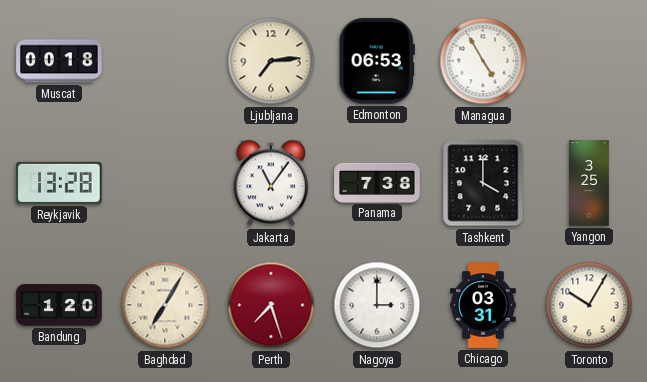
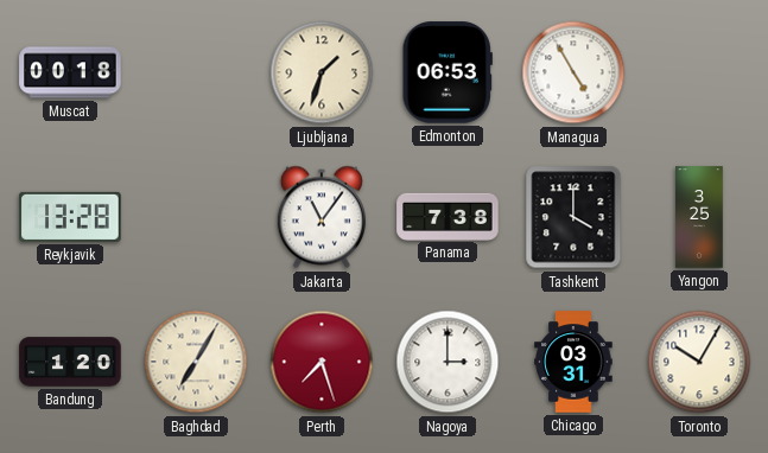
Ljubljana: 7:14 -> 1:33 (322, 72)
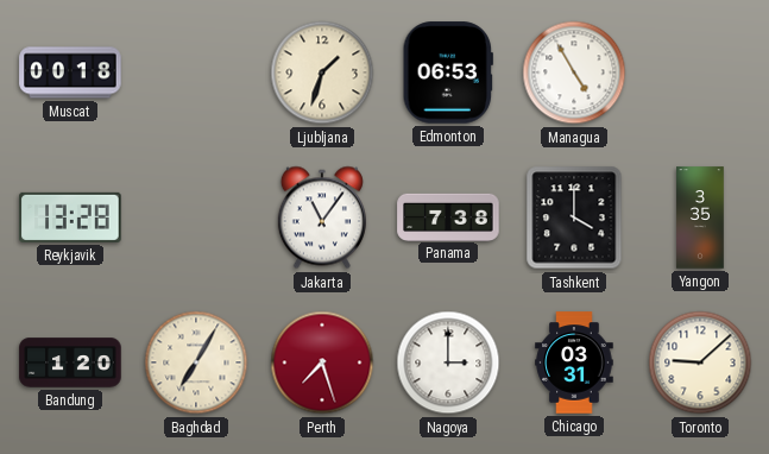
Yangon: 3:25 -> 3:35 (700, 217)
Toronto: 10:05 -> 9:08 (700, 362)
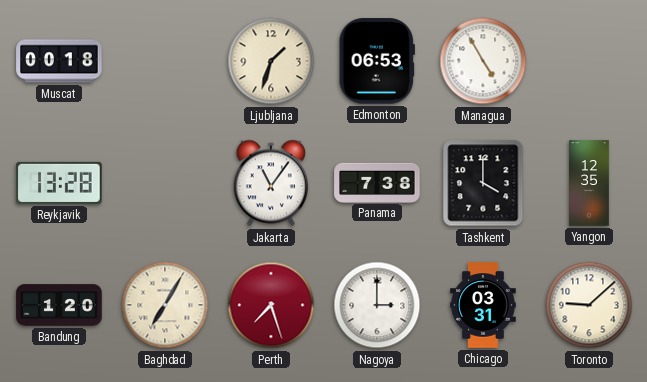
Yangon: 3:35 -> 12:35 (589, 183)
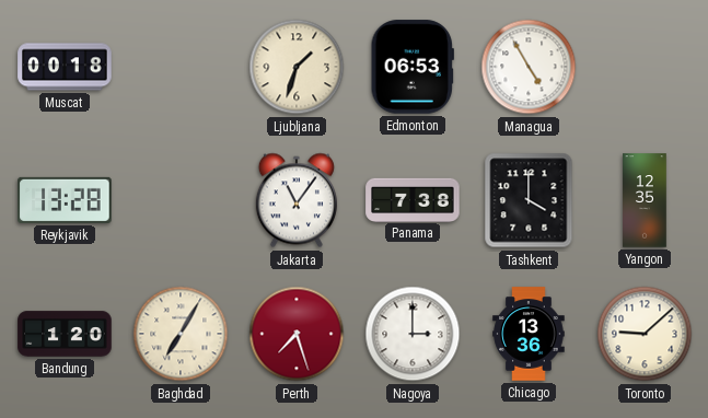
Chicago: 03:31 -> 13:36 (529, 334)
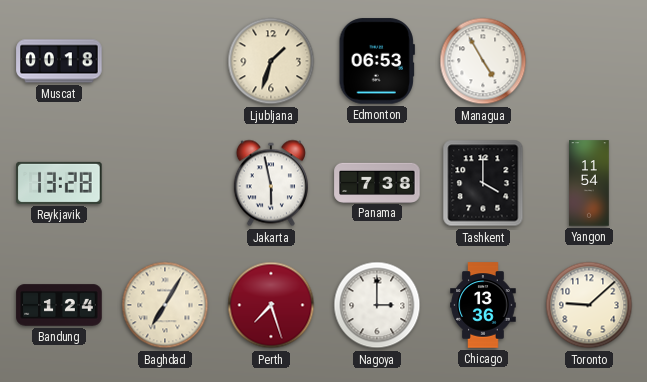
Jakarta: 11:06 -> 5:58 (271, 183)
Yangon: 12:35 -> 11:54 (589, 183)
Bandung: 1:20 -> 1:24 (59, 305)
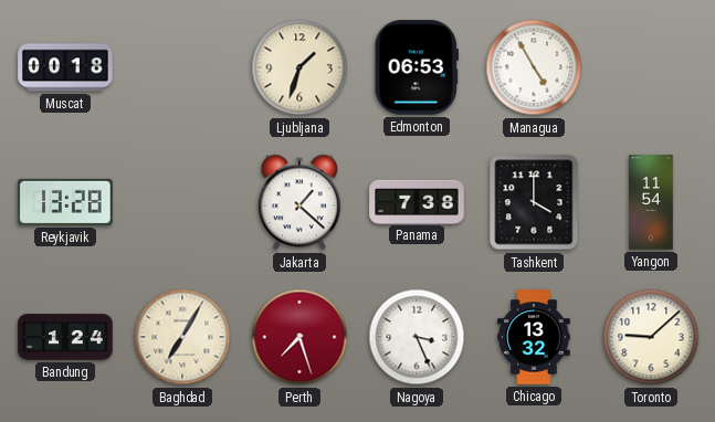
Jakarta: 5:58 -> 1:22 (299, 202)
Nagoya: 3:00 -> 3:26 (417, 337)
Chicago: 13:36 -> 13:32 (534, 337)
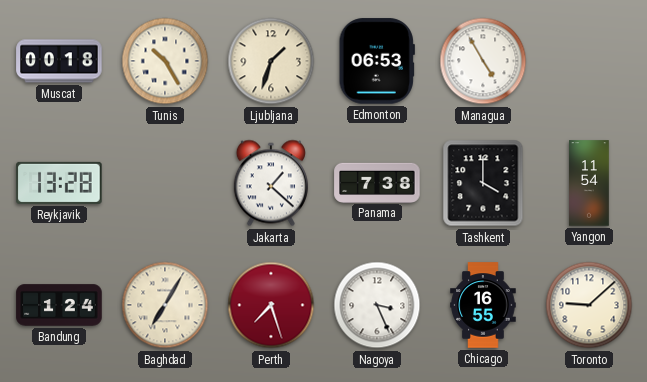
Tunis: none -> 10:25 (165, 61)
Chicago: 13:32 -> 16:55 (483, 305)
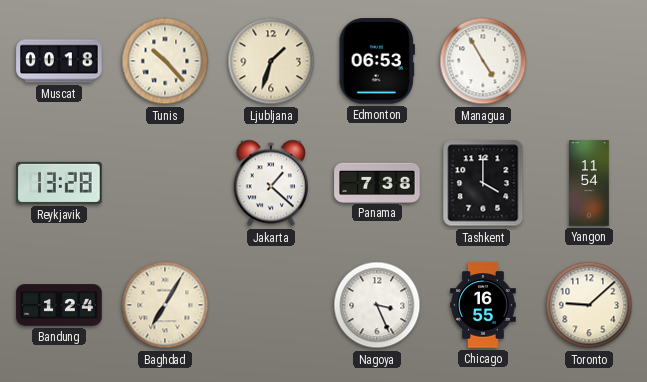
Tunis: 10:25 -> 10:23 (165, 61)
Perth: 7:27 -> none (271, 305)
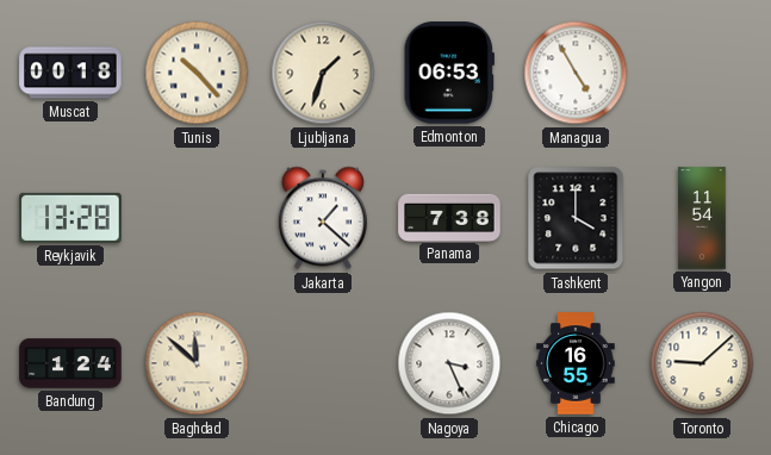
Baghdad: 7:05 -> 11:52 (197, 363)
